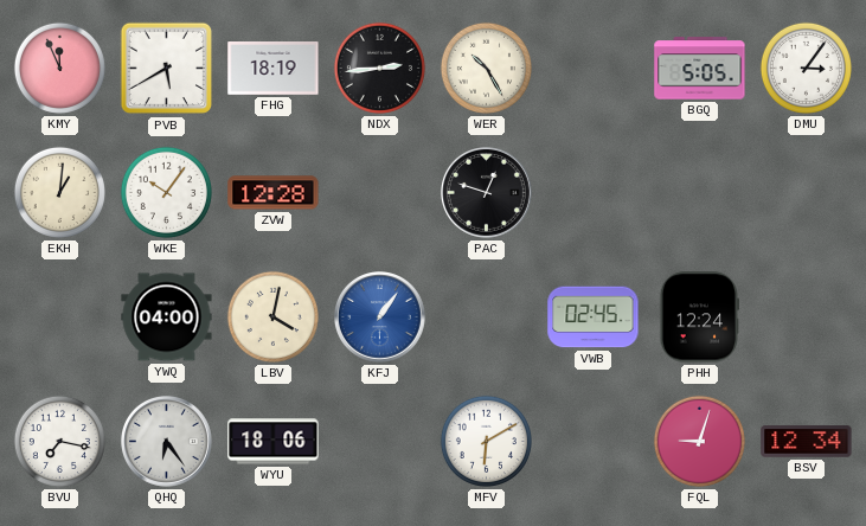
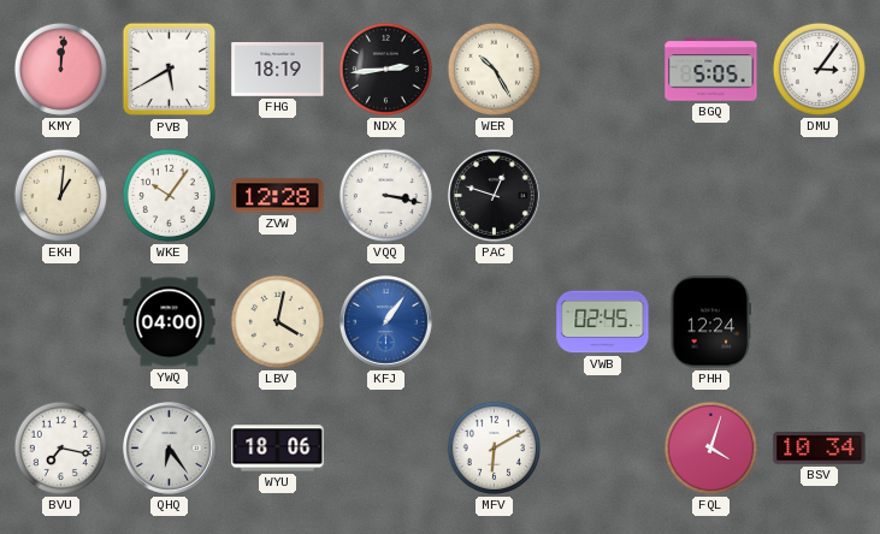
KMY: 11:56 -> 12:01 (60, 69)
VQQ: none -> 3:17 (385, 195)
FQL: 9:03 -> 4:03 (710, 447)
BSV: 12:34 -> 10:34 (820, 449)
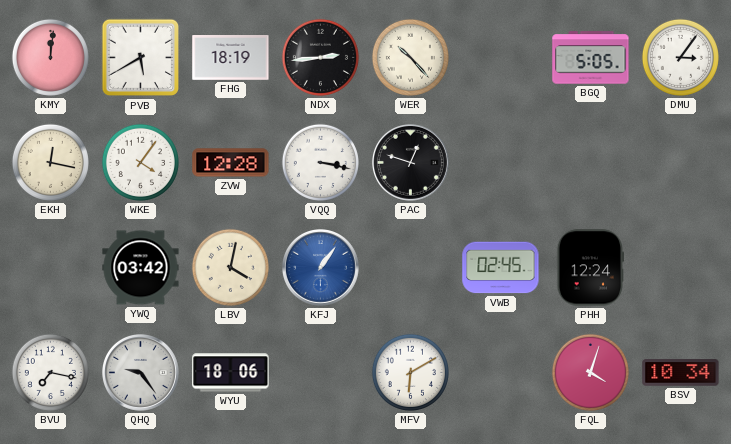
WER: 10:25 -> 10:23 (410, 57)
EKH: 1:01 -> 12:17 (50, 162)
WKE: 10:06 -> 4:06 (140, 162)
YWQ: 04:00 -> 03:42 (141, 268)
QHQ: 6:24 -> 9:24 (141, 373)
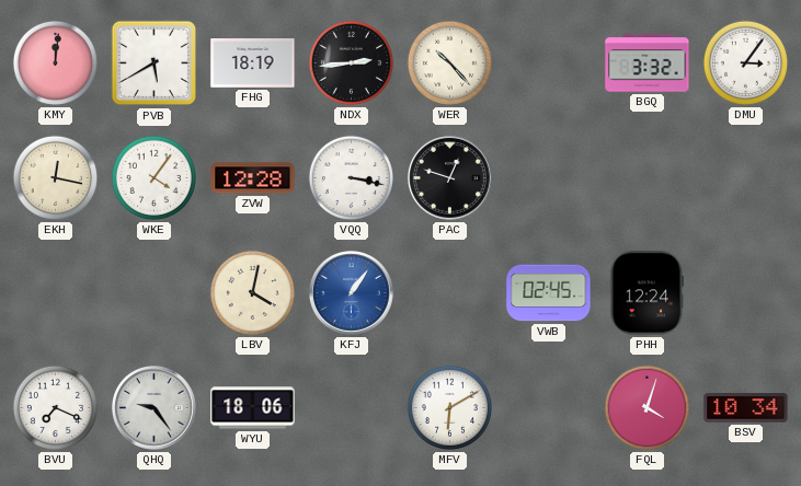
BGQ: 5:05 -> 3:32 (648, 63)
YWQ: 03:42 -> none (141, 268)
BVU: 7:17 -> 7:19 (55, 407)
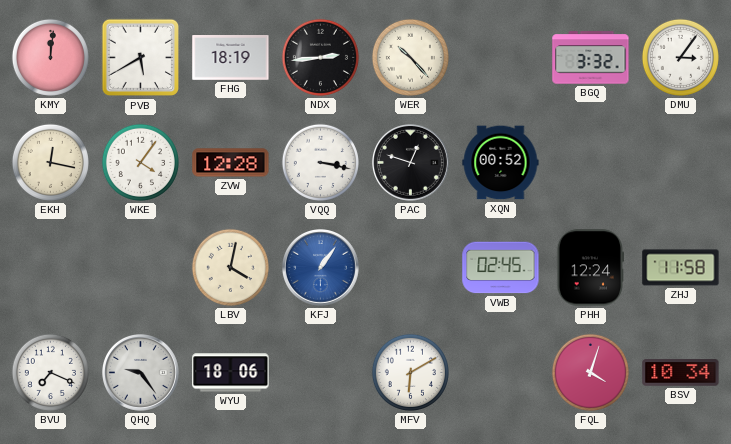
XQN: none -> 00:52 (501, 163)
ZHJ: none -> 11:58 (681, 268)
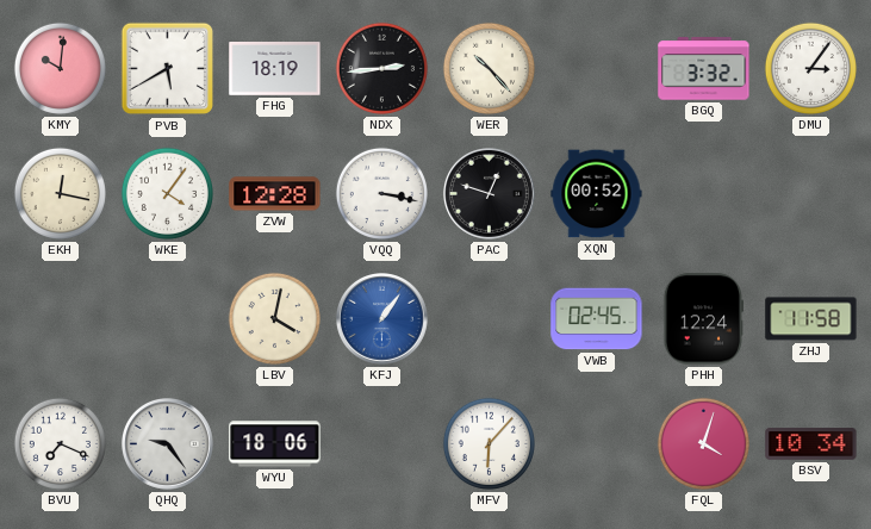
KMY: 12:01 -> 10:01 (60, 68)
MFV: 6:10 -> 6:07 (489, 443)
